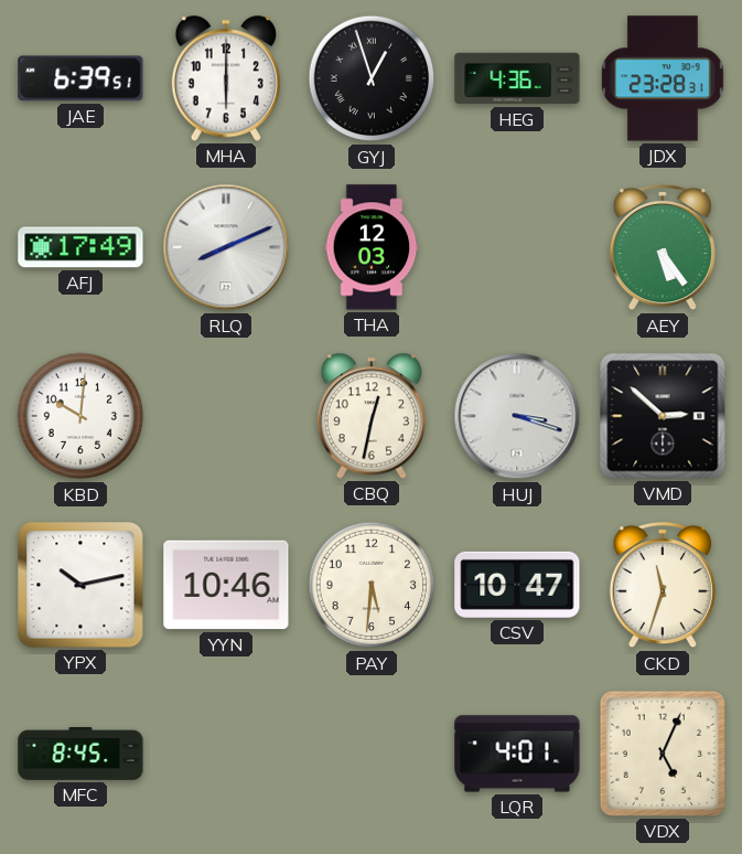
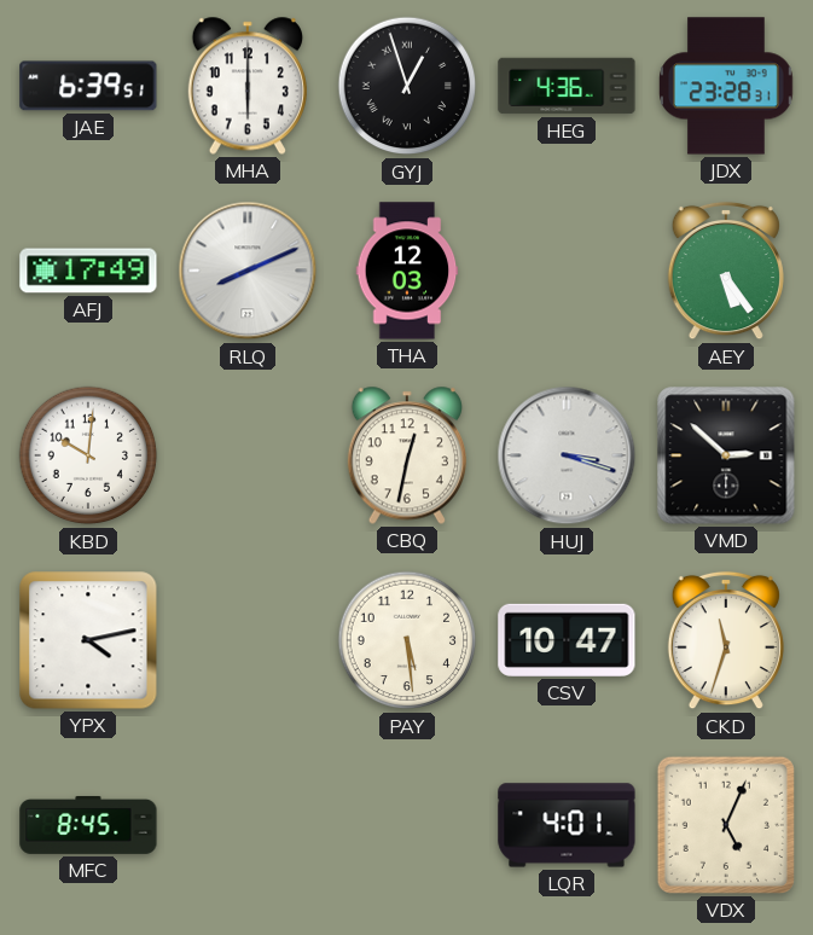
YPX: 10:13 -> 4:13 (88, 640)
YYN: 10:46 -> none (226, 585)
PAY: 5:31 -> 5:29 (407, 640)
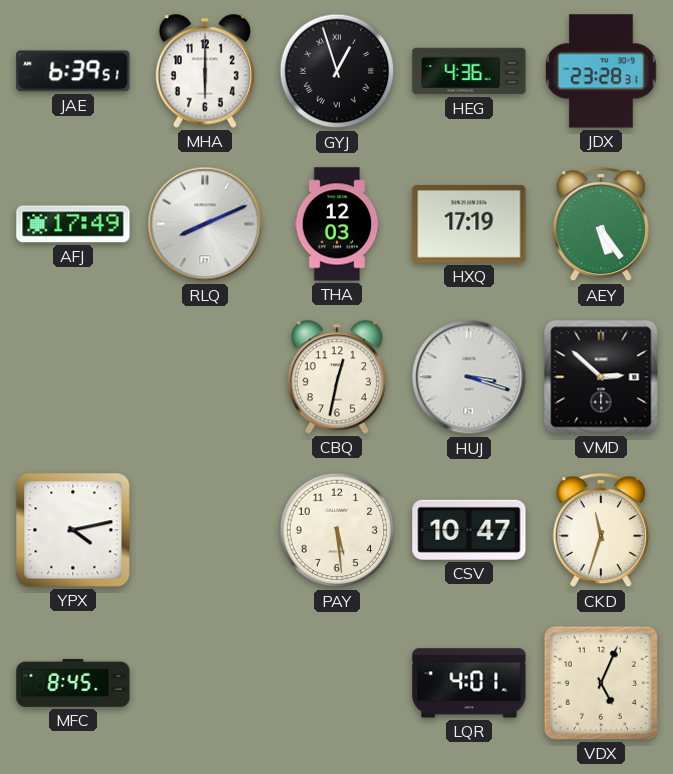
HXQ: none -> 17:19 (469, 224)
KBD: 10:01 -> none (88, 455)
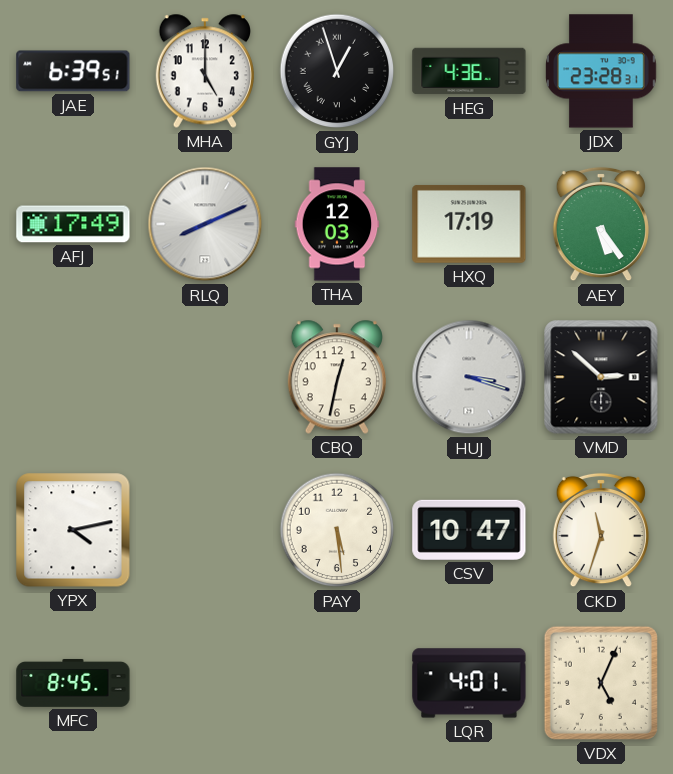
MHA: 6:00 -> 5:00 (205, 71)
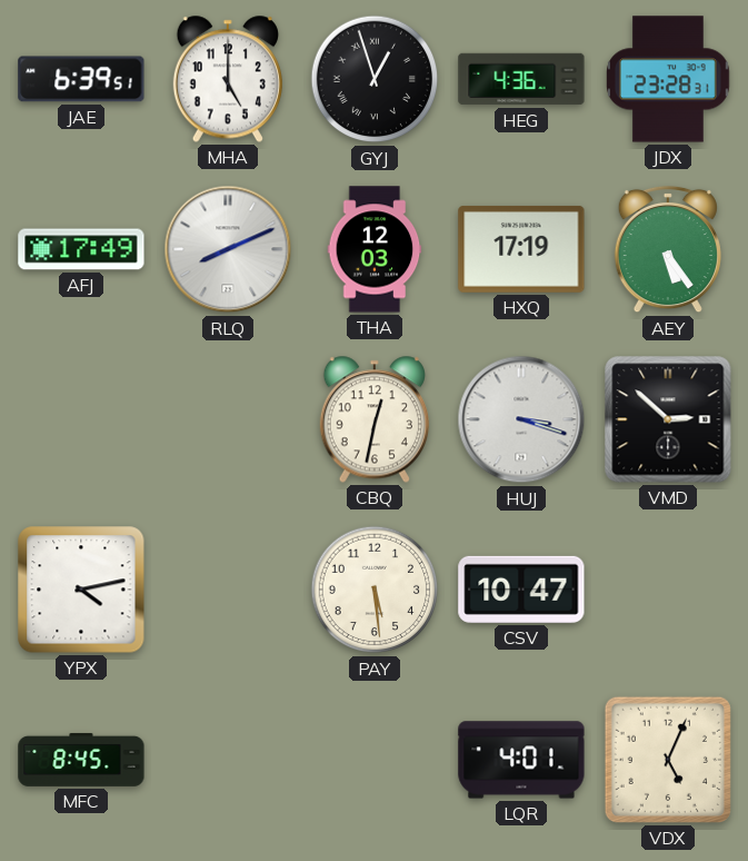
CKD: 11:33 -> none (601, 530)
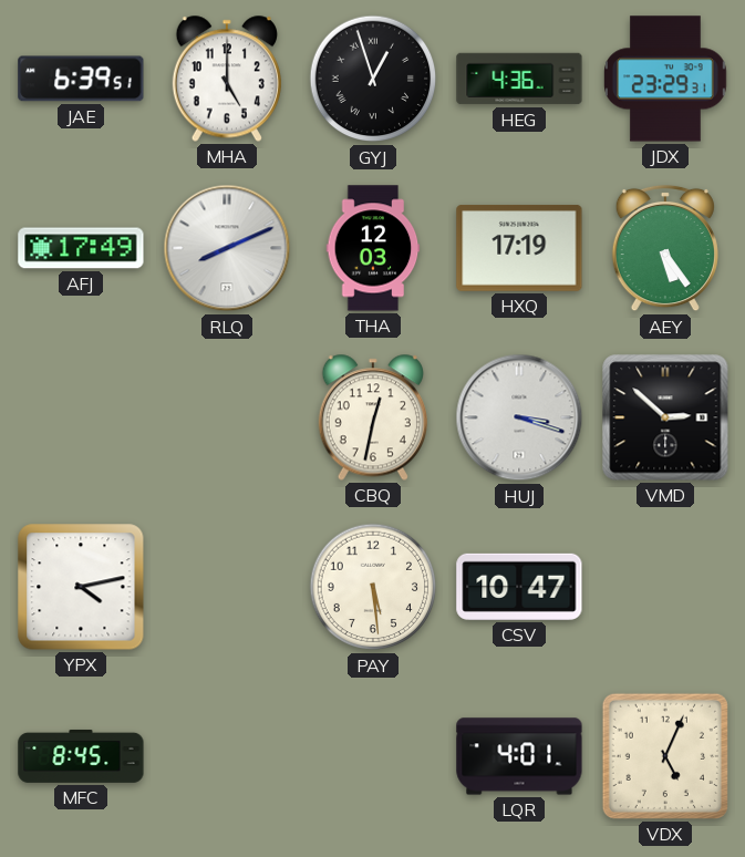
JDX: 23:28 -> 23:29 (665, 79)
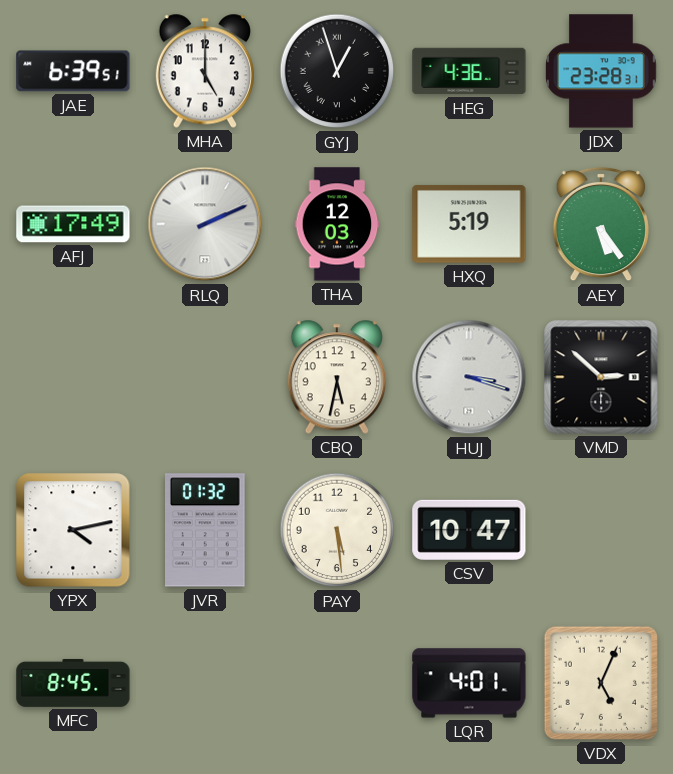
JDX: 23:29 -> 23:28 (601, 71)
RLQ: 8:11 -> 2:11 (205, 224)
HXQ: 17:19 -> 5:19 (469, 224)
CBQ: 12:32 -> 5:32 (337, 377)
JVR: none -> 01:32 (206, 530)
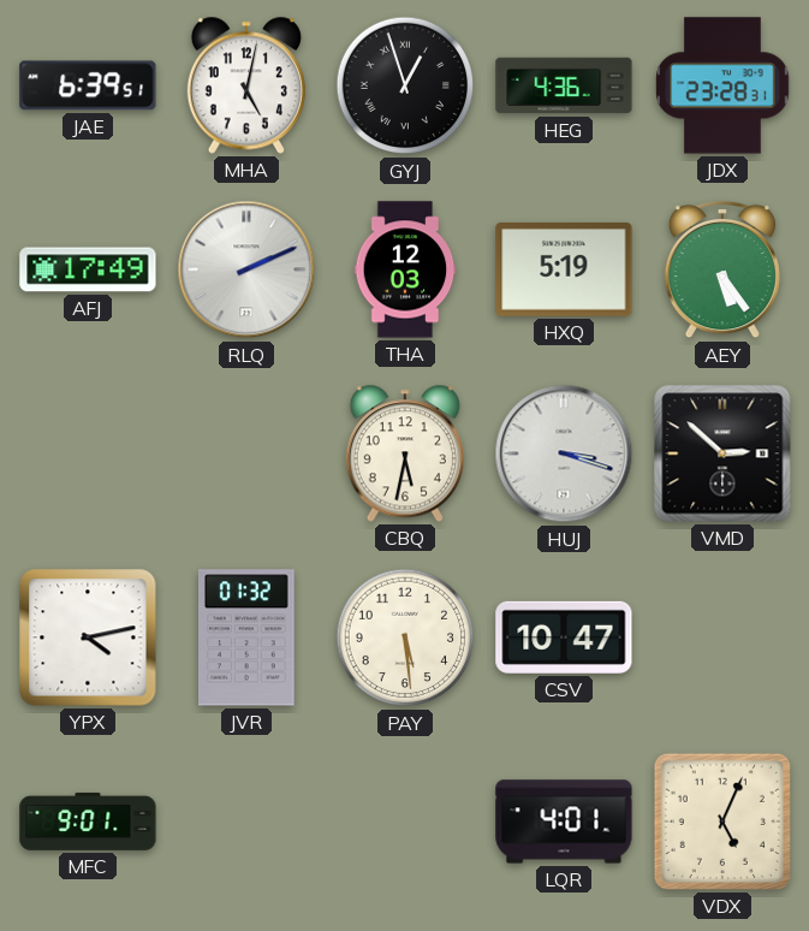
MHA: 5:00 -> 5:02 (246, 85)
MFC: 8:45 -> 9:01 (88, 822)
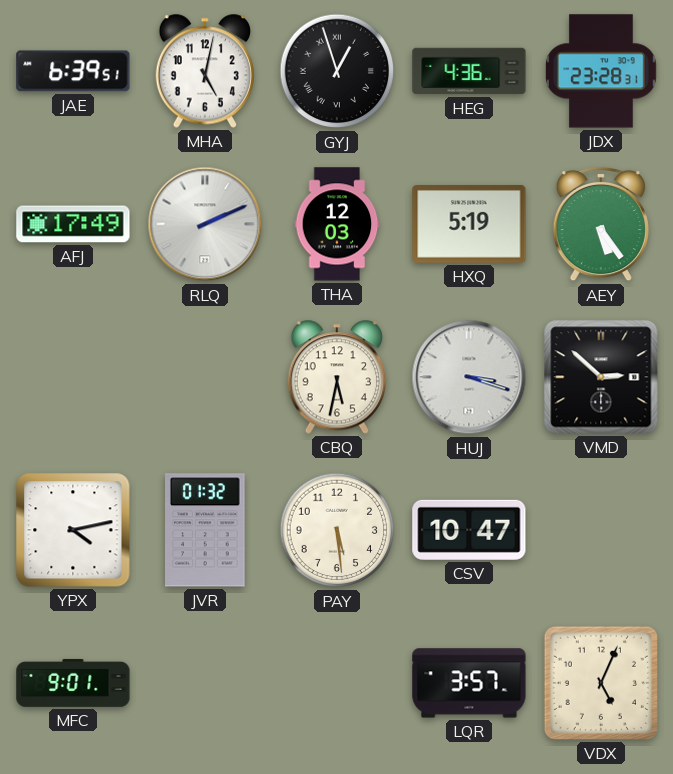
LQR: 4:01 -> 3:57 (469, 683)
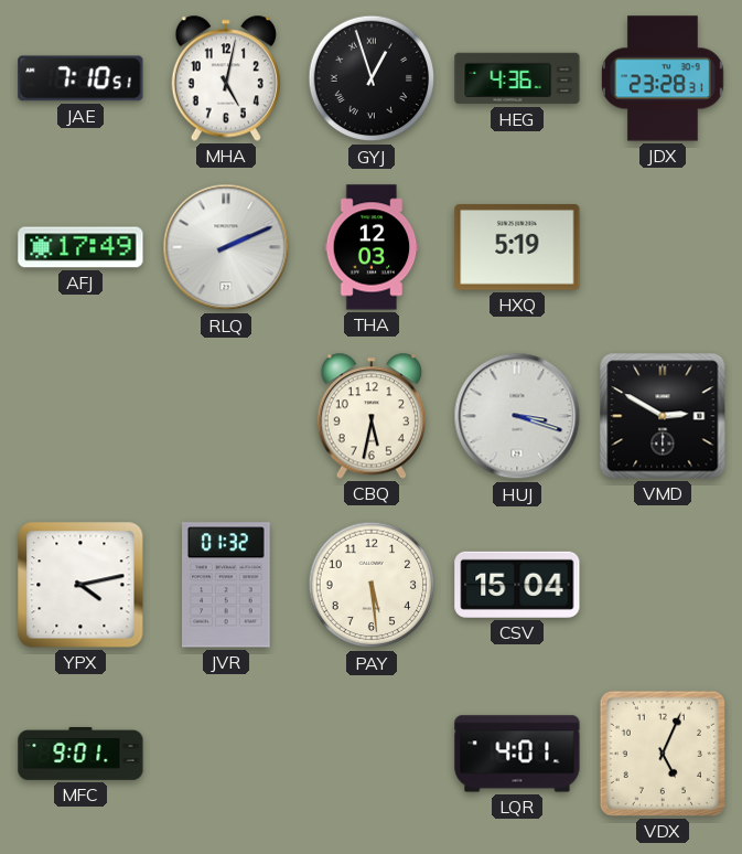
JAE: 6:39 -> 7:10 (80, 78)
AEY: 5:24 -> none (601, 224)
VMD: 2:52 -> 2:50 (663, 416)
CSV: 10:47 -> 15:04 (517, 585)
LQR: 3:57 -> 4:01 (517, 754)
